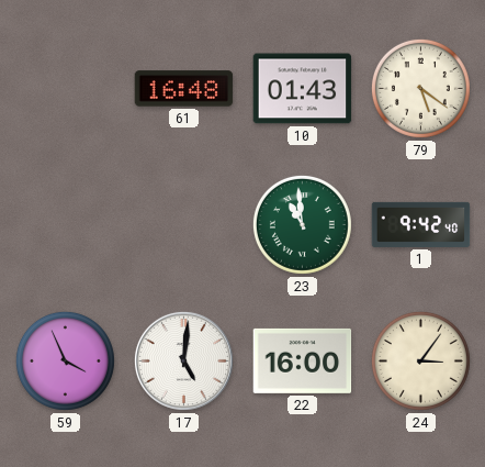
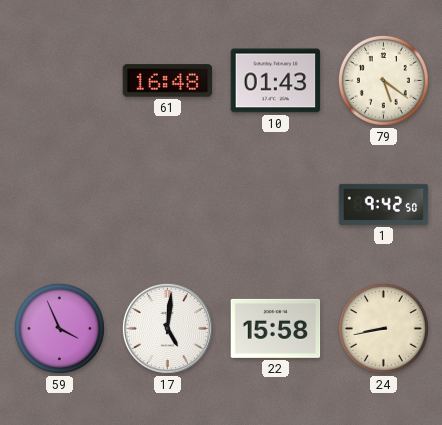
23: 10:59 -> none (302, 224)
1: 9:42:40 -> 9:42:50 (384, 204)
22: 16:00 -> 15:58 (276, 328)
24: 3:06 -> 8:43 (383, 328)
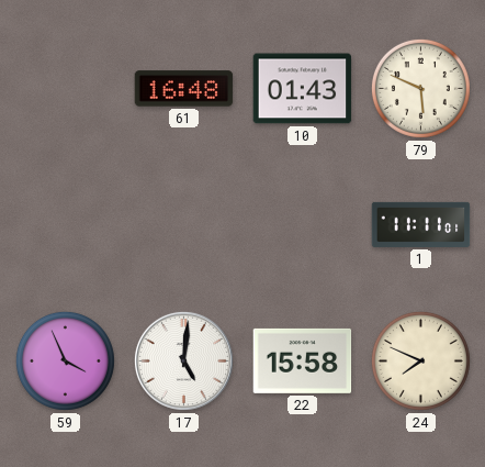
79: 5:21 -> 5:49 (420, 88)
1: 9:42 -> 11:11 (421, 224)
24: 8:43 -> 7:49 (420, 360)
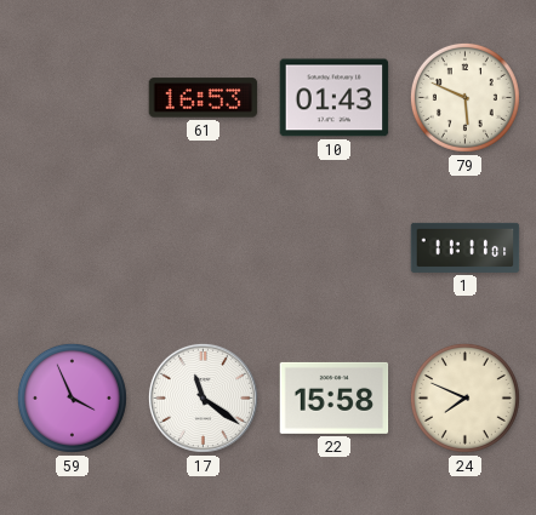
61: 16:48 -> 16:53 (204, 98)
17: 5:01 -> 11:21 (203, 397)
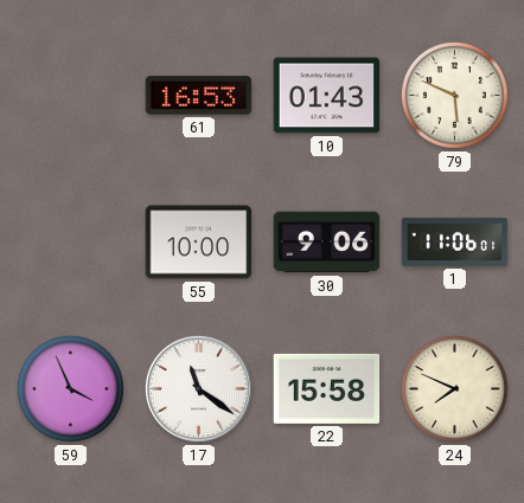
55: none -> 10:00 (199, 243)
30: none -> 9:06 (327, 243)
1: 11:11 -> 11:06 (455, 241)
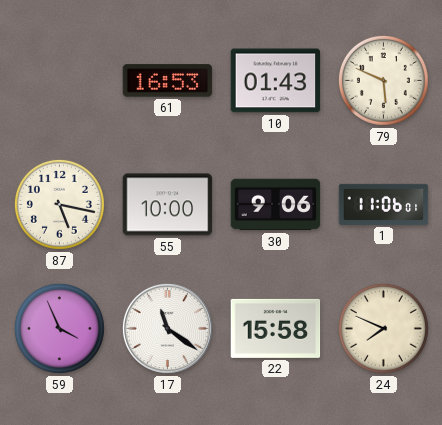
87: none -> 5:17 (59, 204)
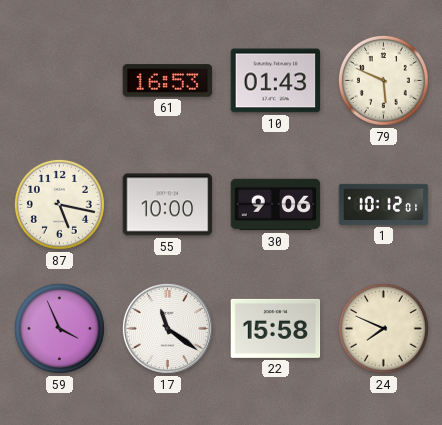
1: 11:06 -> 10:12 (384, 204)
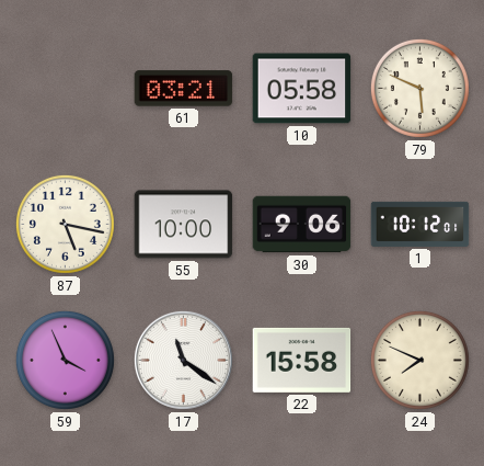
61: 16:53 -> 03:21 (184, 89)
10: 01:43 -> 05:58 (302, 89)
